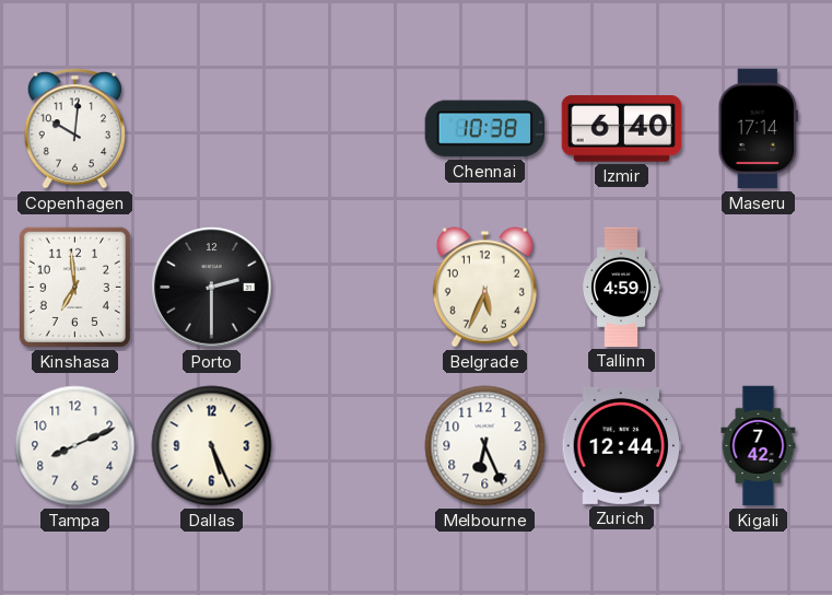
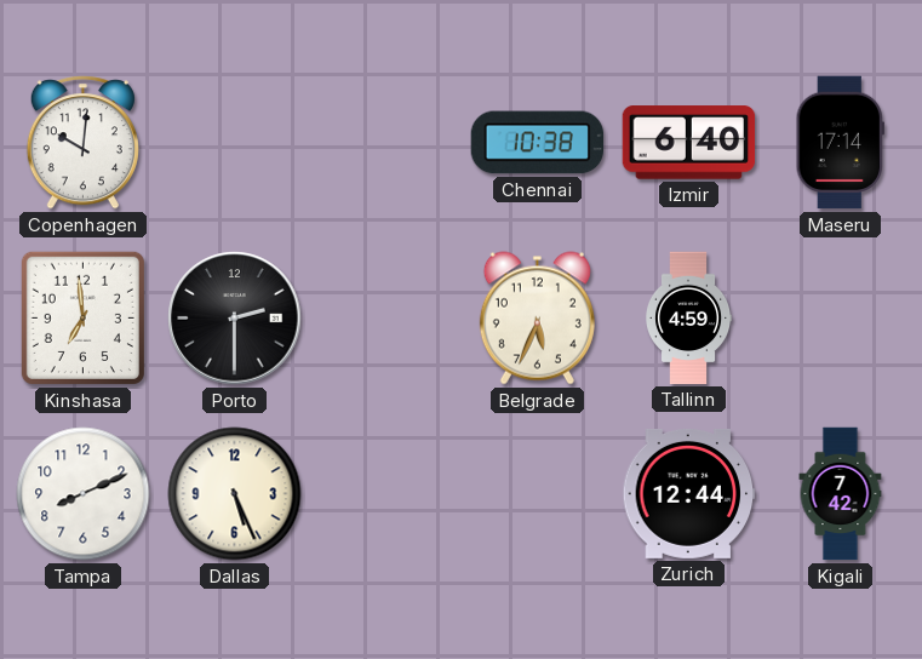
Melbourne: 6:26 -> none (485, 446)
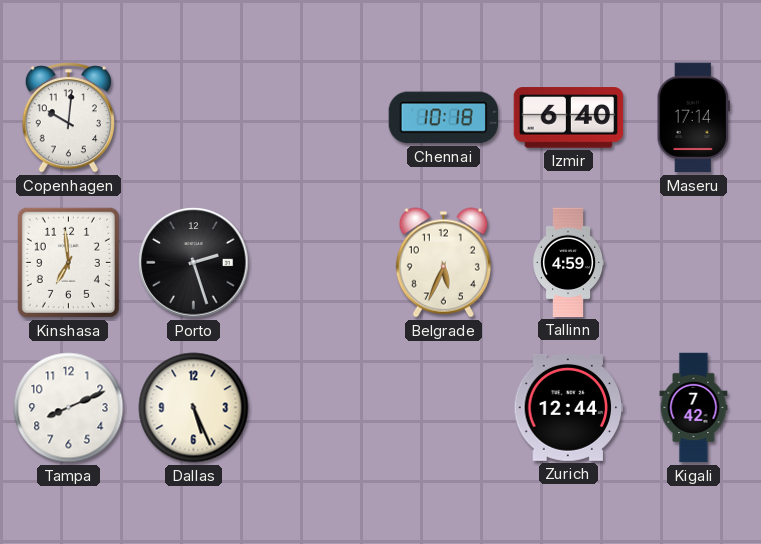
Chennai: 10:38 -> 10:18 (443, 118)
Porto: 2:30 -> 2:27 (194, 263)
